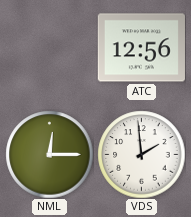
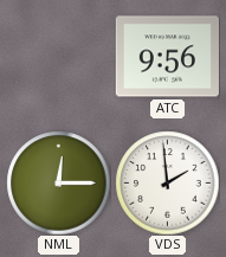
ATC: 12:56 -> 9:56 (167, 57)
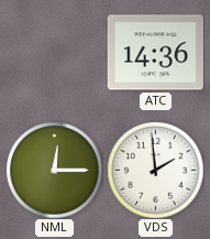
ATC: 9:56 -> 14:36 (155, 53)
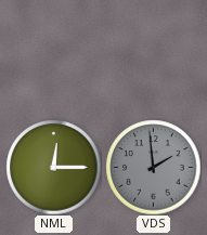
ATC: 14:36 -> none (155, 53)
VDS dial: white -> grey (153, 167)
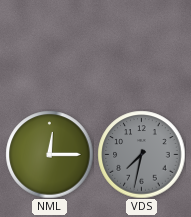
VDS: 1:59 -> 7:32 (141, 154)
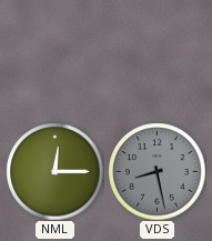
VDS: 7:32 -> 8:28 (157, 171)
